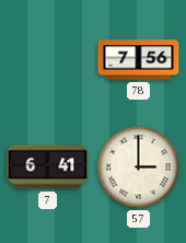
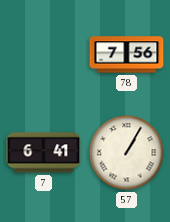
57: 3:00 -> 1:05 (127, 153)
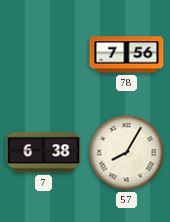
7: 6:41 -> 6:38 (44, 153)
57: 1:05 -> 8:05 (127, 153)
